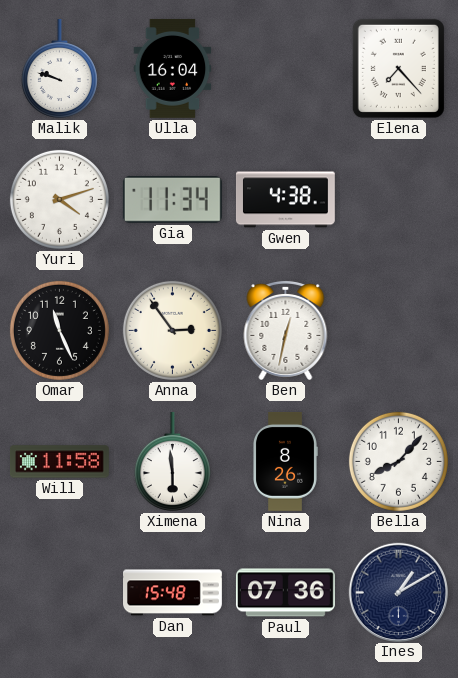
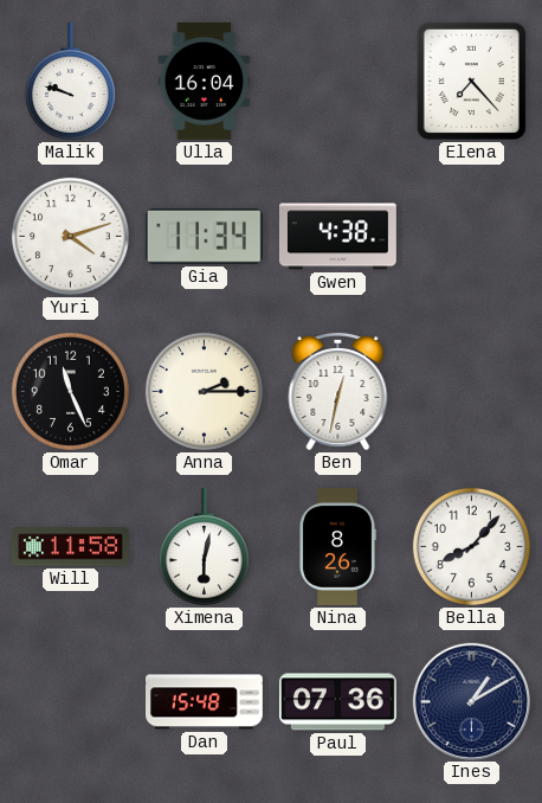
Anna: 2:54 -> 2:15 (204, 391)
Ximena: 5:59 -> 6:02 (204, 546)
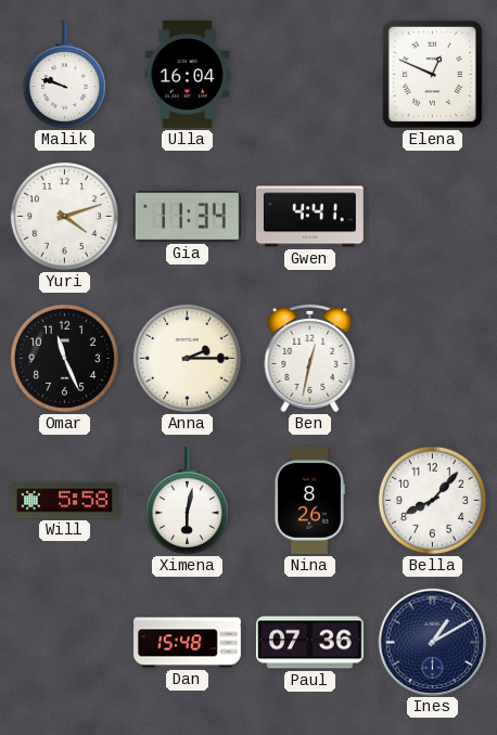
Elena: 7:23 -> 12:49 (432, 74)
Gwen: 4:38 -> 4:41 (310, 217)
Will: 11:58 -> 5:58 (64, 501)
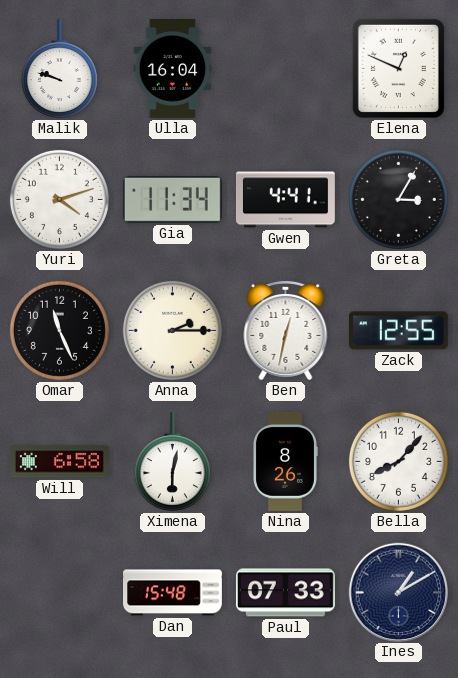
Greta: none -> 3:05 (398, 199)
Zack: none -> 12:55 (398, 331)
Will: 5:58 -> 6:58 (59, 462)
Paul: 07:36 -> 07:33 (285, 593)
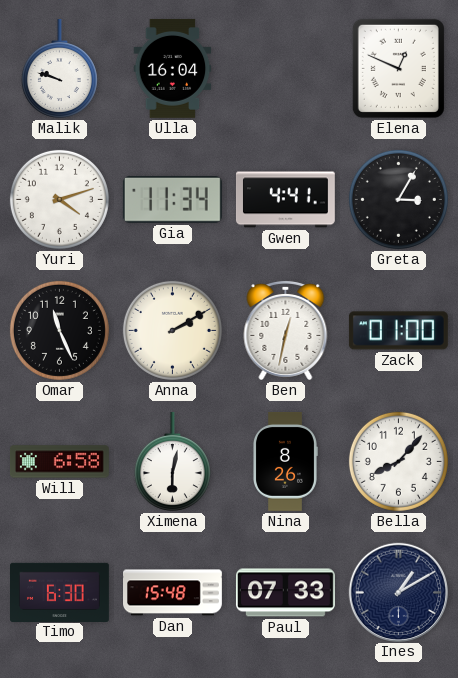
Anna: 2:15 -> 2:10 (172, 330)
Zack: 12:55 -> 01:00 (398, 331)
Timo: none -> 6:30 (60, 592)
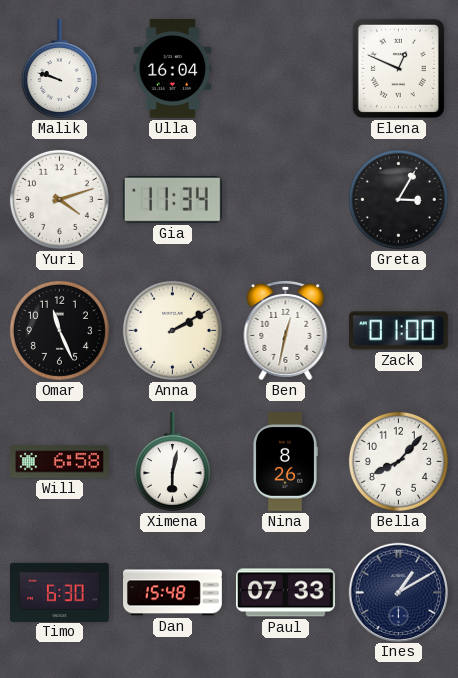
Gwen: 4:41 -> none (286, 200)
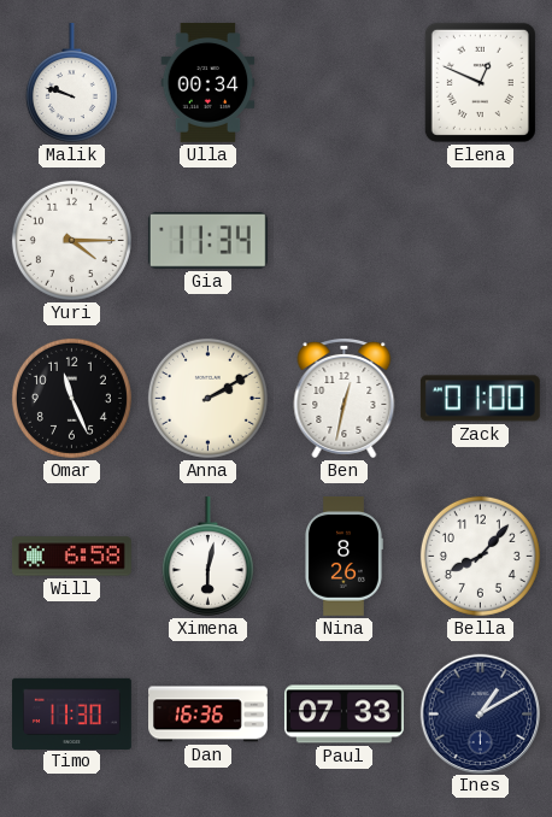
Ulla: 16:04 -> 00:34 (209, 82)
Yuri: 4:12 -> 4:15 (71, 240)
Greta: 3:05 -> none (398, 199)
Timo: 6:30 -> 11:30 (72, 713)
Dan: 15:48 -> 16:36 (209, 715)
